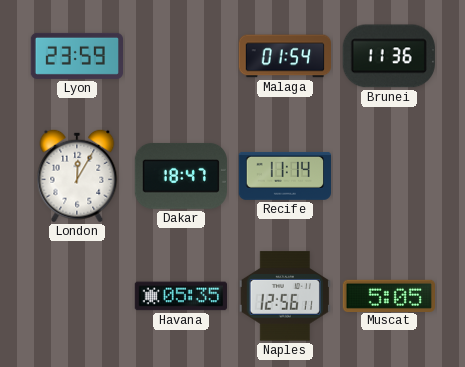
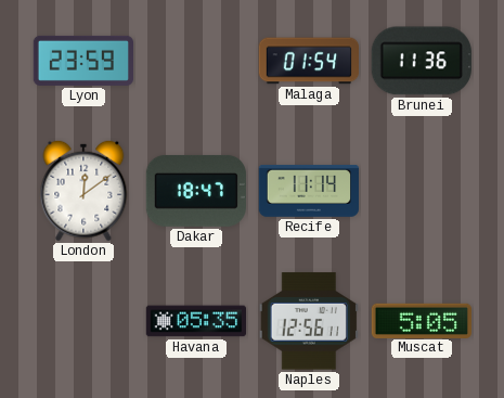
London: 12:05 -> 12:09 (83, 191)
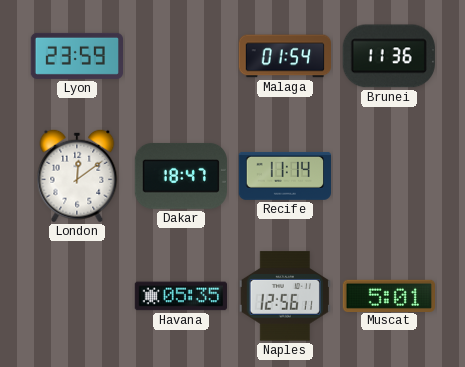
Muscat: 5:05 -> 5:01 (388, 295)
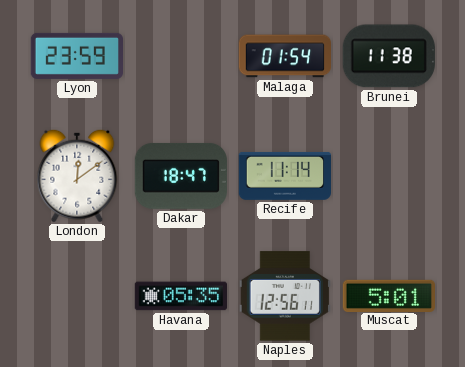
Brunei: 11:36 -> 11:38 (389, 56)
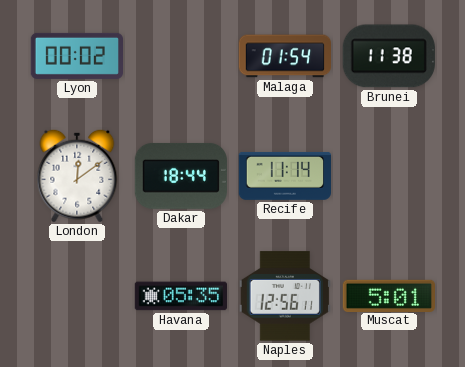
Lyon: 23:59 -> 00:02 (77, 56)
Dakar: 18:47 -> 18:44 (181, 176)
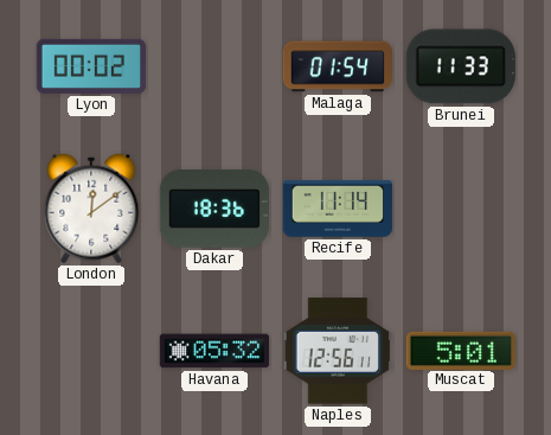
Brunei: 11:38 -> 11:33 (461, 66)
Dakar: 18:44 -> 18:36 (214, 209)
Havana: 05:35 -> 05:32 (214, 351)
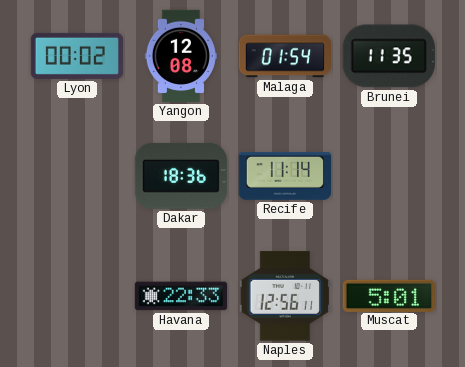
Yangon: none -> 12:08 (181, 56)
Brunei: 11:33 -> 11:35 (389, 56)
London: 12:09 -> none (91, 209)
Havana: 05:32 -> 22:33 (181, 296)
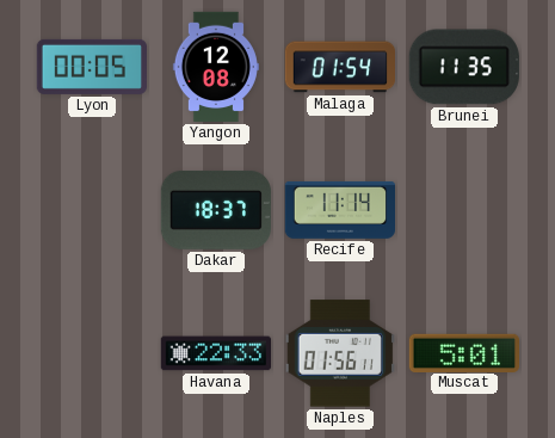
Lyon: 00:02 -> 00:05 (92, 67)
Dakar: 18:36 -> 18:37 (216, 210)
Naples: 12:56 -> 01:56 (340, 353)
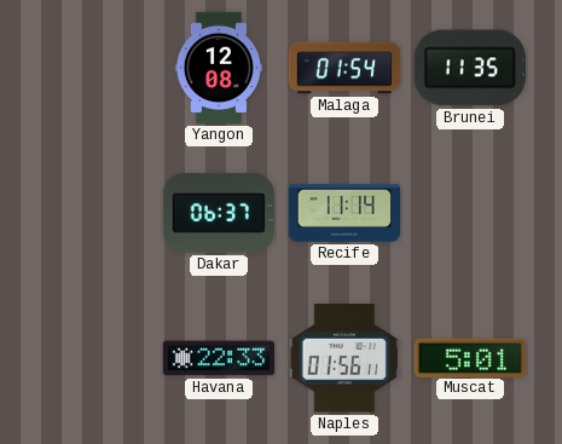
Lyon: 00:05 -> none (92, 67)
Dakar: 18:37 -> 06:37 (219, 213)
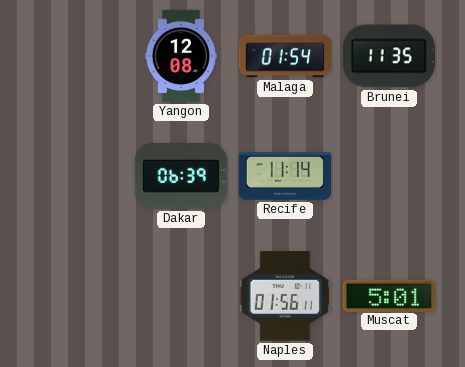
Dakar: 06:37 -> 06:39 (181, 176)
Havana: 22:33 -> none (219, 358)
